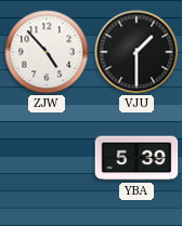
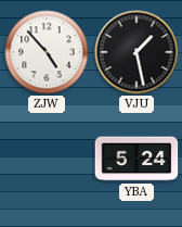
VJU: 1:30 -> 1:28 (136, 52)
YBA: 5:39 -> 5:24 (136, 159)
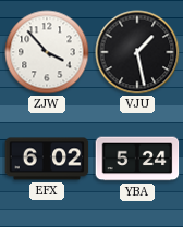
ZJW: 4:53 -> 3:53 (47, 52)
EFX: none -> 6:02 (47, 159)
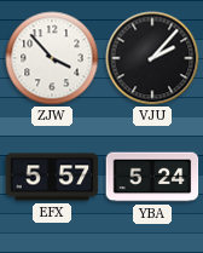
VJU: 1:28 -> 2:07 (152, 58)
EFX: 6:02 -> 5:57 (52, 177)
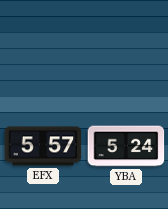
ZJW: 3:53 -> none (52, 58)
VJU: 2:07 -> none (152, 58)
